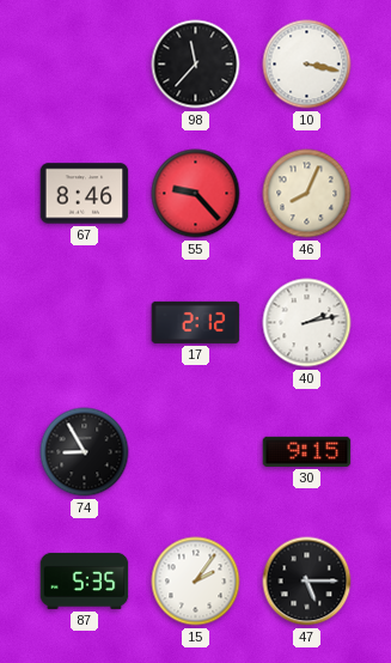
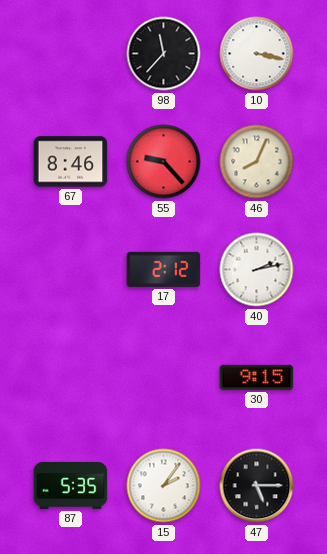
74: 8:55 -> none (85, 452)
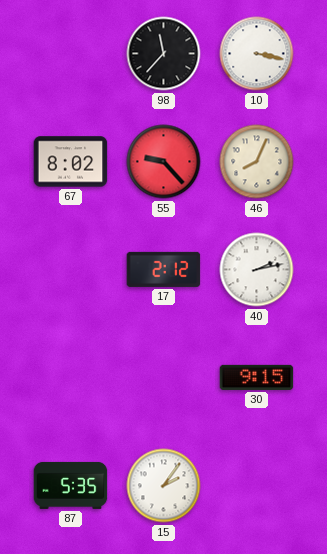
67: 8:46 -> 8:02 (71, 162)
47: 5:15 -> none (257, 486)
